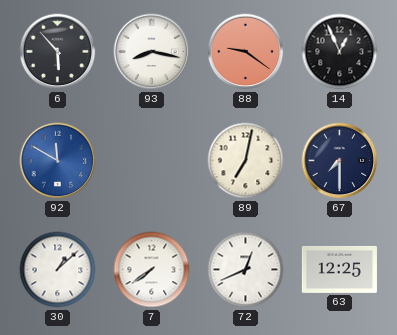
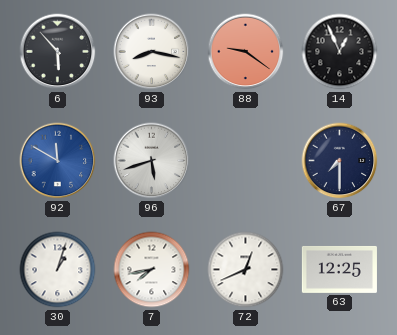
96: none -> 5:42 (152, 161)
89: 7:02 -> none (246, 161)
30: 1:08 -> 1:03 (58, 270)
7: 7:39 -> 7:43 (152, 270)
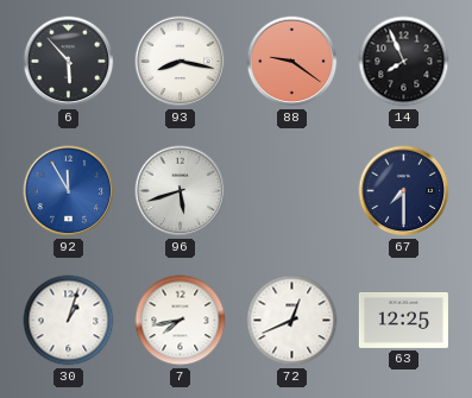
14: 12:56 -> 7:56 (404, 62)
92: 11:50 -> 11:55 (69, 191)
